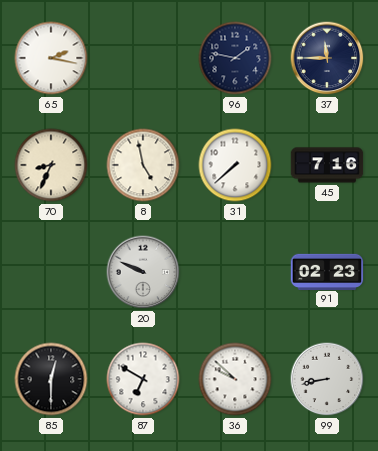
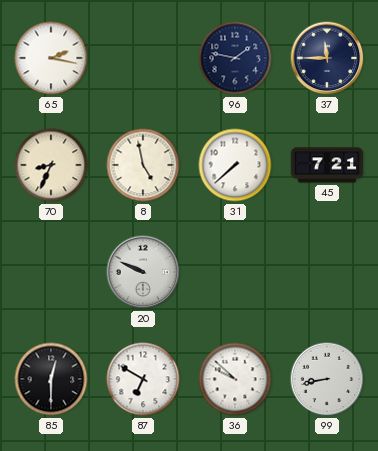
45: 7:16 -> 7:21 (327, 165)
91: 02:23 -> none (327, 271)
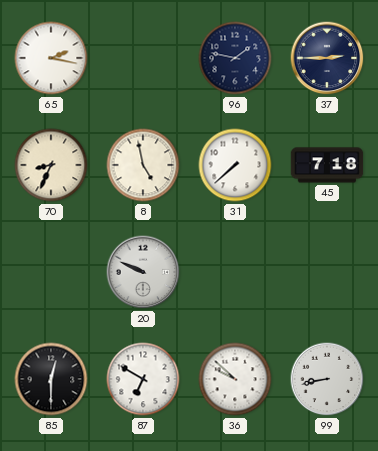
37: 11:45 -> 2:45 (327, 58)
45: 7:21 -> 7:18 (327, 165)
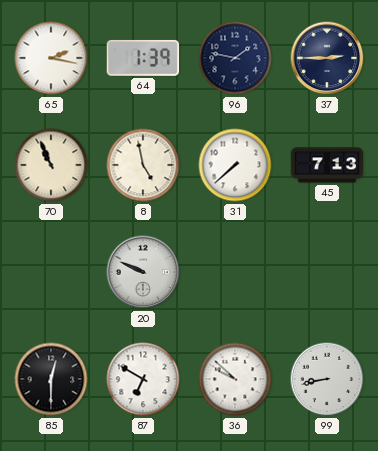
64: none -> 1:39 (143, 58)
70: 8:34 -> 10:56 (51, 165)
45: 7:18 -> 7:13 (327, 165)
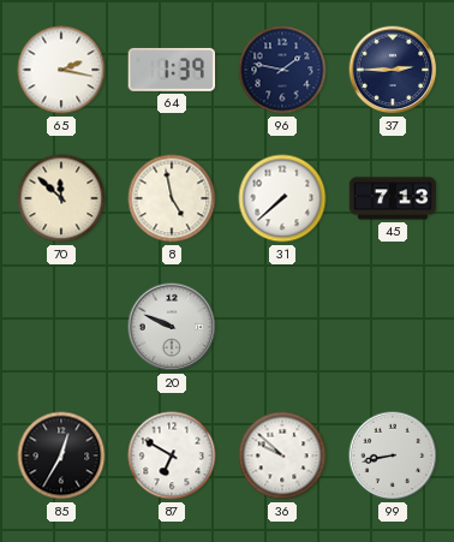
70: 10:56 -> 11:52 (61, 198)
85: 12:30 -> 12:35 (61, 455)
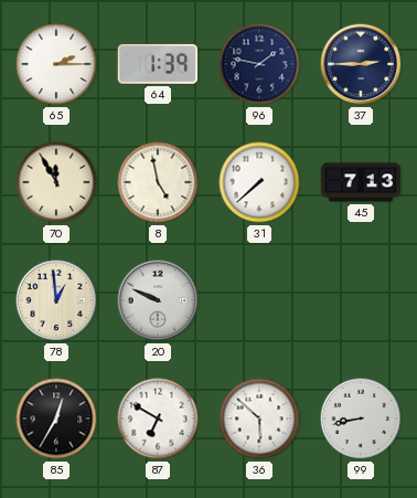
65: 2:17 -> 2:15 (56, 64)
70: 11:52 -> 11:55 (56, 182)
78: none -> 12:59 (56, 300)
36: 9:52 -> 5:52 (259, 418)
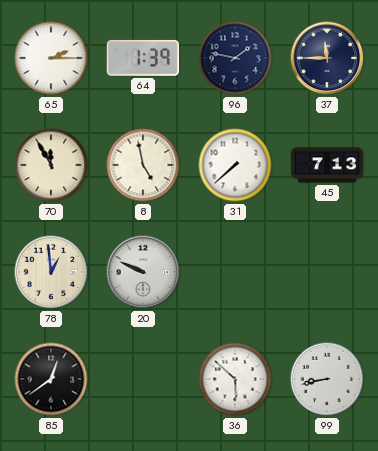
37: 2:45 -> 11:45 (327, 58)
85: 12:35 -> 12:39 (51, 379)
87: 6:50 -> none (158, 418)
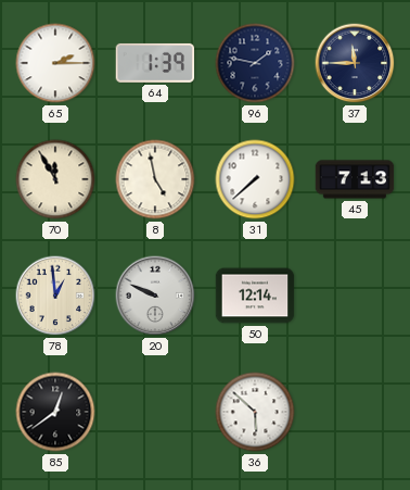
50: none -> 12:14 (255, 296)
99: 8:43 -> none (327, 379)
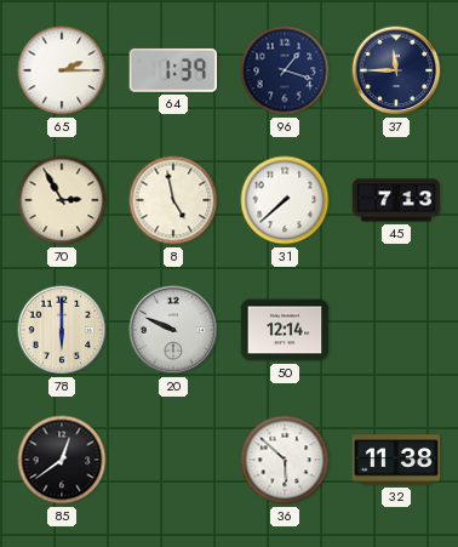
96: 1:47 -> 1:18 (285, 70)
70: 11:55 -> 2:55 (62, 200)
78: 12:59 -> 6:00 (62, 330)
32: none -> 11:38 (396, 460)
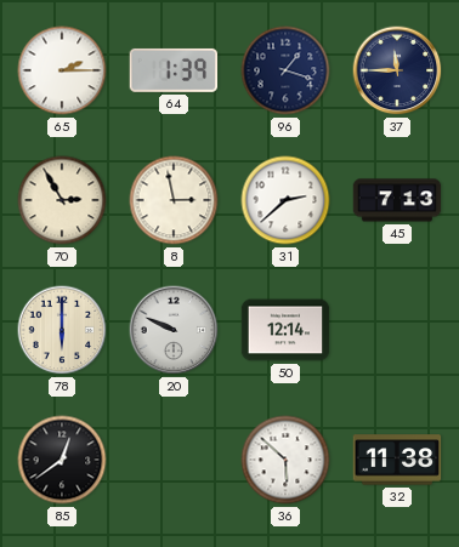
8: 4:58 -> 2:58 (174, 200)
31: 7:38 -> 2:38 (285, 200)
